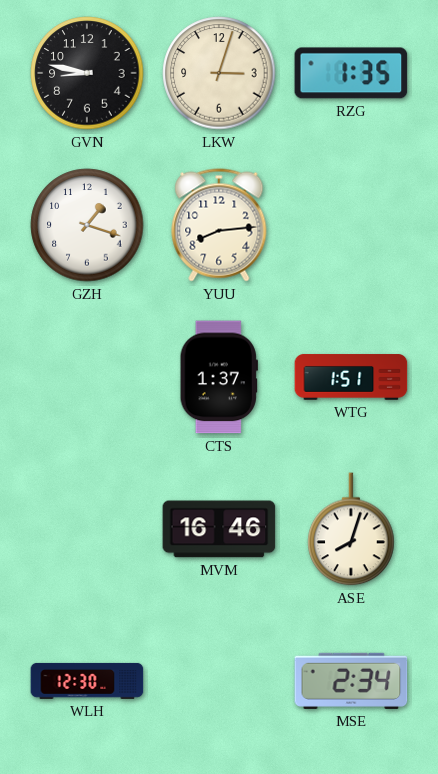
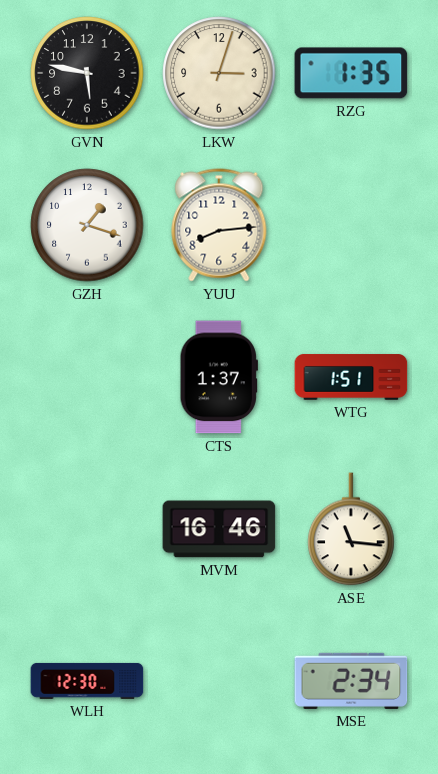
GVN: 8:47 -> 5:47 (87, 73)
ASE: 8:03 -> 11:16 (351, 529)
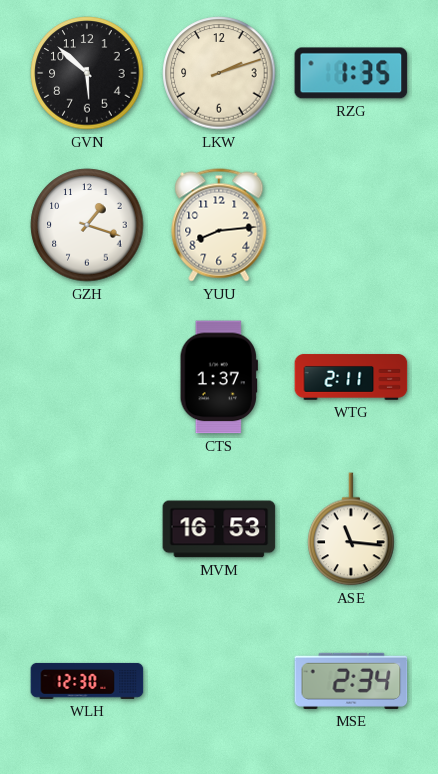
GVN: 5:47 -> 5:52 (87, 73)
LKW: 3:03 -> 2:12 (219, 73)
WTG: 1:51 -> 2:11 (351, 377)
MVM: 16:46 -> 16:53 (219, 529)
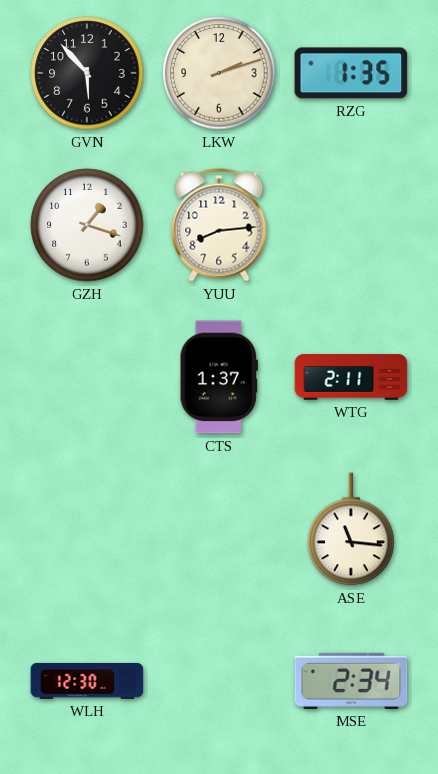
GVN: 5:52 -> 5:53 (87, 73)
MVM: 16:53 -> none (219, 529)
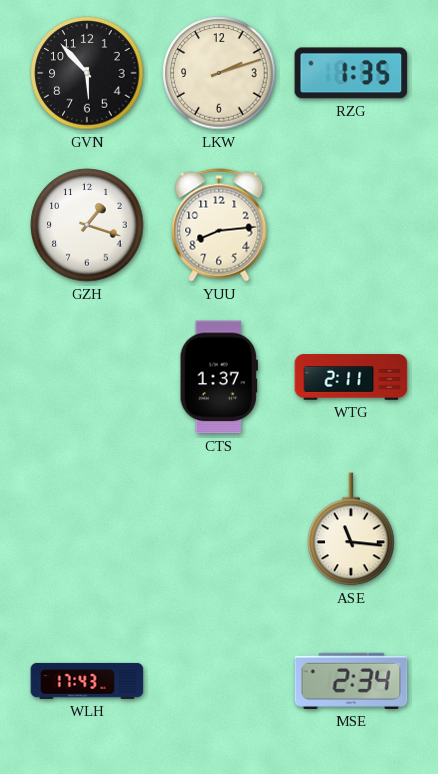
WLH: 12:30 -> 17:43 (87, 681)
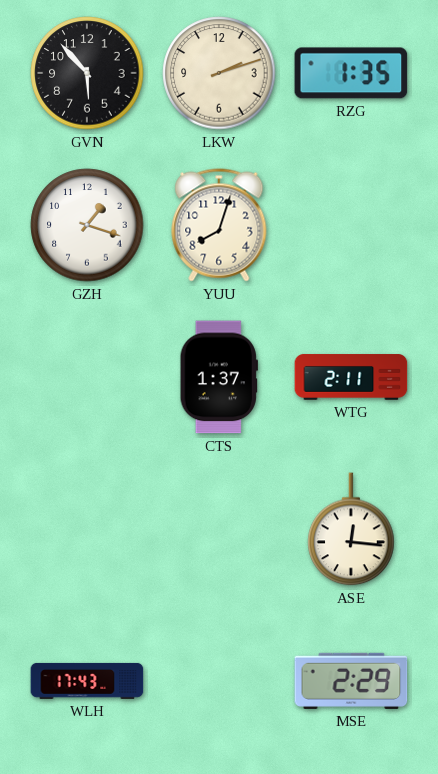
YUU: 8:14 -> 8:03 (219, 225)
ASE: 11:16 -> 12:16 (351, 529)
MSE: 2:34 -> 2:29 (351, 681)
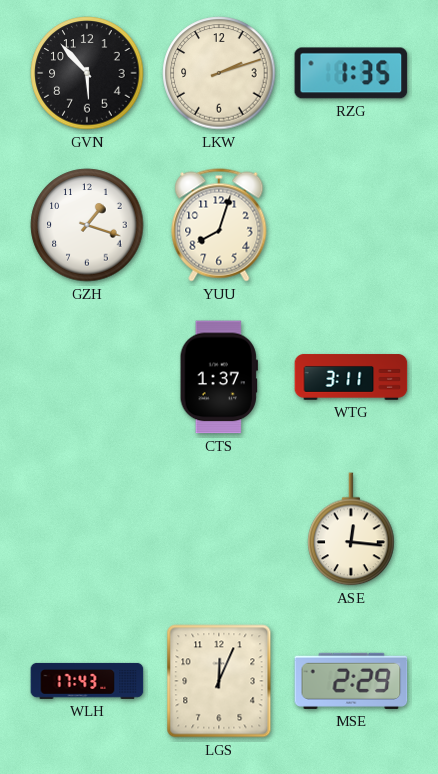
WTG: 2:11 -> 3:11 (351, 377)
LGS: none -> 12:04 (219, 681)
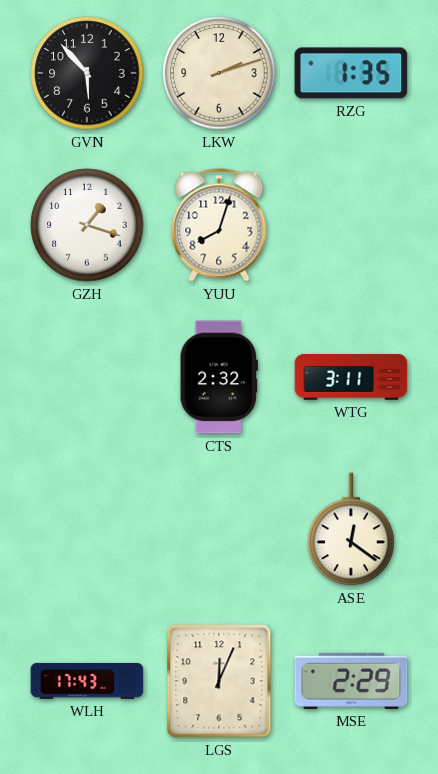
CTS: 1:37 -> 2:32 (219, 377)
ASE: 12:16 -> 12:21 (351, 529)
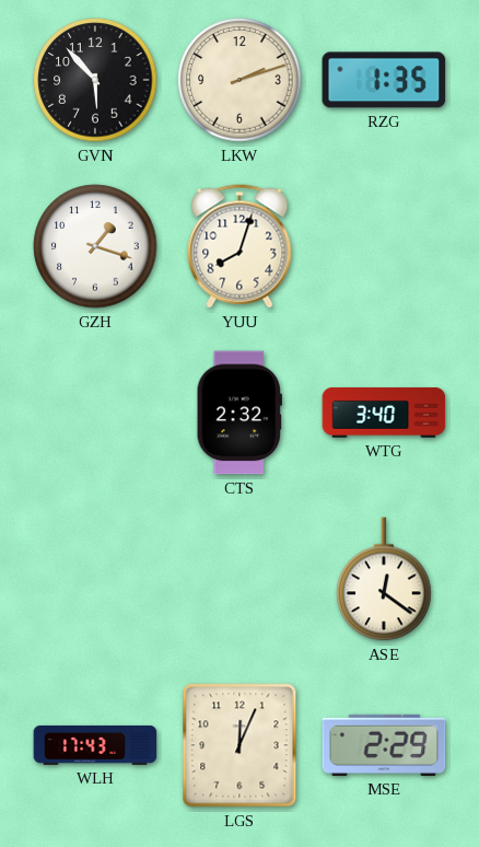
WTG: 3:11 -> 3:40 (384, 413)
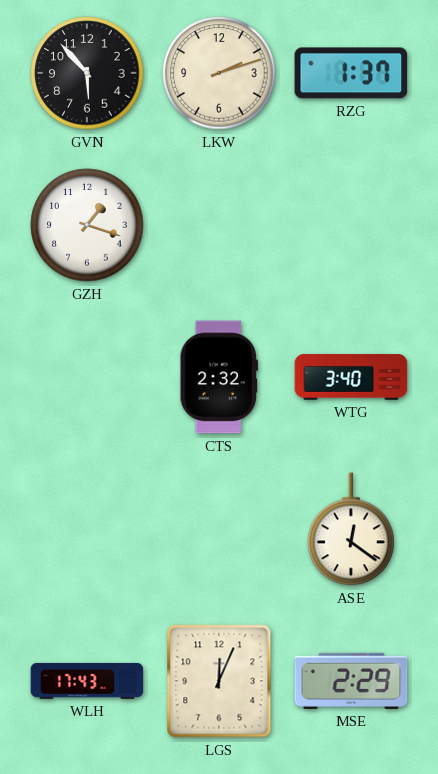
RZG: 1:35 -> 1:37 (351, 73)
YUU: 8:03 -> none (240, 246)
